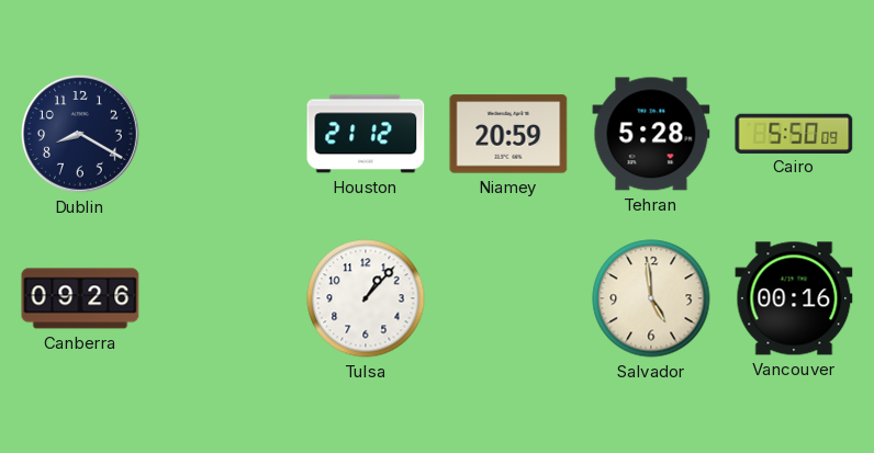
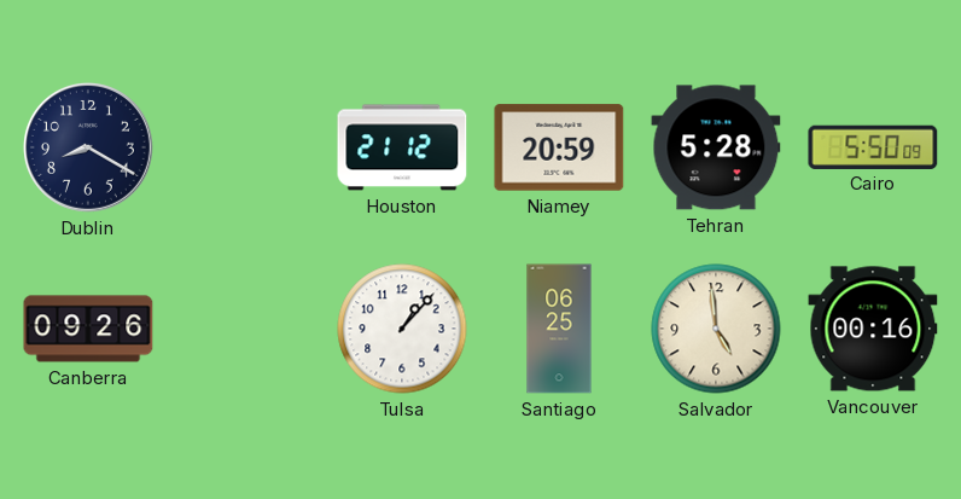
Santiago: none -> 06:25 (559, 329)
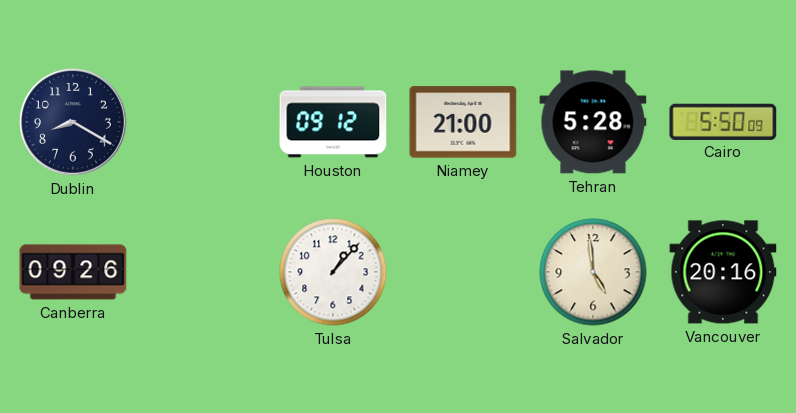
Houston: 21:12 -> 09:12 (333, 122)
Niamey: 20:59 -> 21:00 (463, 122)
Santiago: 06:25 -> none (559, 329)
Vancouver: 00:16 -> 20:16 (723, 272)
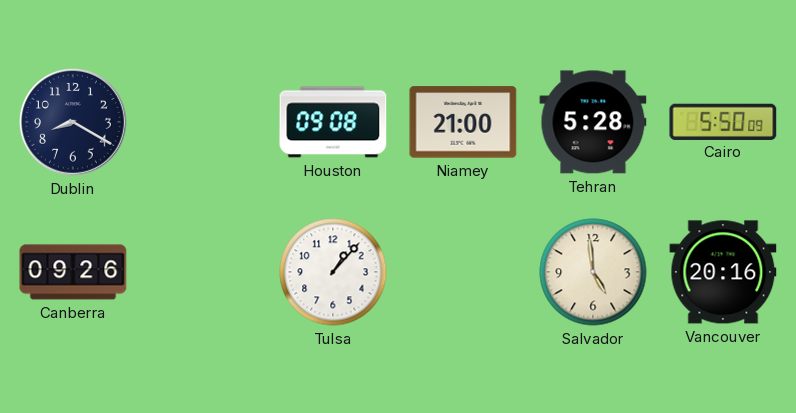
Houston: 09:12 -> 09:08 (333, 122)
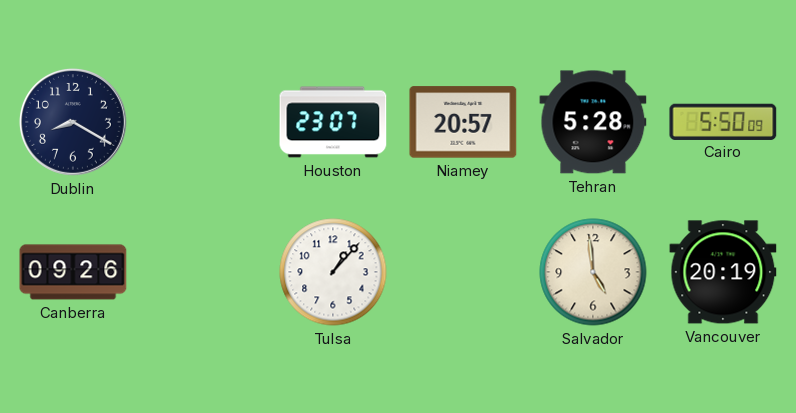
Houston: 09:08 -> 23:07 (333, 122)
Niamey: 21:00 -> 20:57 (463, 122)
Vancouver: 20:16 -> 20:19 (723, 272)
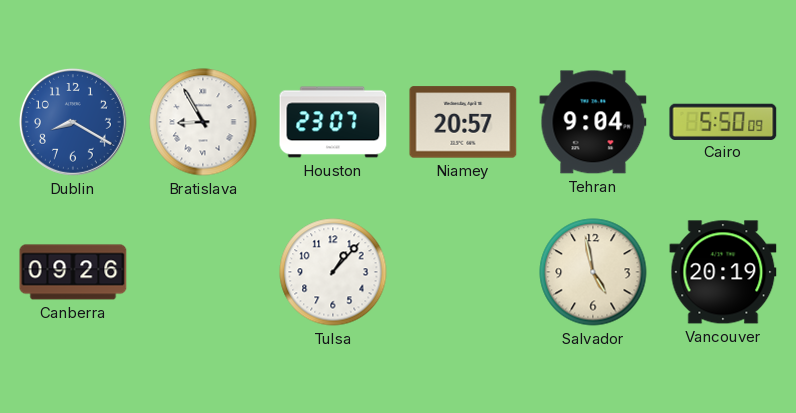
Dublin dial: navy -> blue (73, 122)
Bratislava: none -> 8:55 (203, 122)
Tehran: 5:28 -> 9:04 (593, 122)
Salvador: 4:59 -> 4:58 (593, 272)
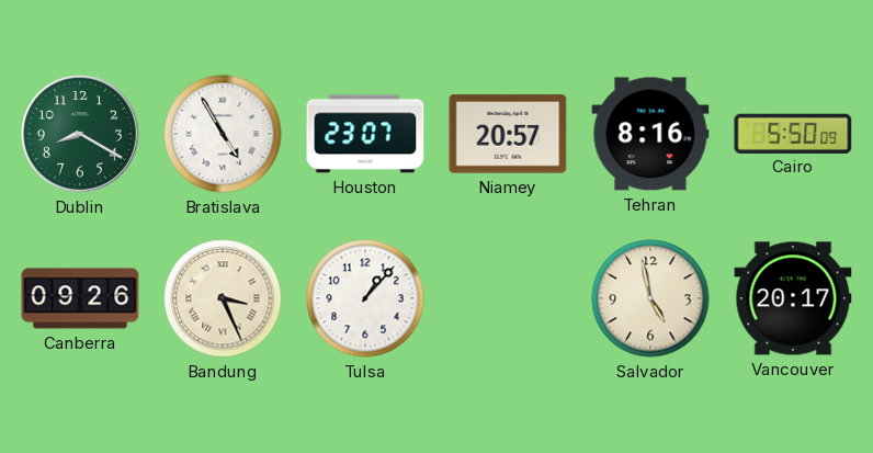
Dublin dial: blue -> green (80, 134)
Bratislava: 8:55 -> 4:55 (223, 134)
Tehran: 9:04 -> 8:16 (650, 134)
Bandung: none -> 3:26 (223, 298)
Vancouver: 20:19 -> 20:17 (793, 298)
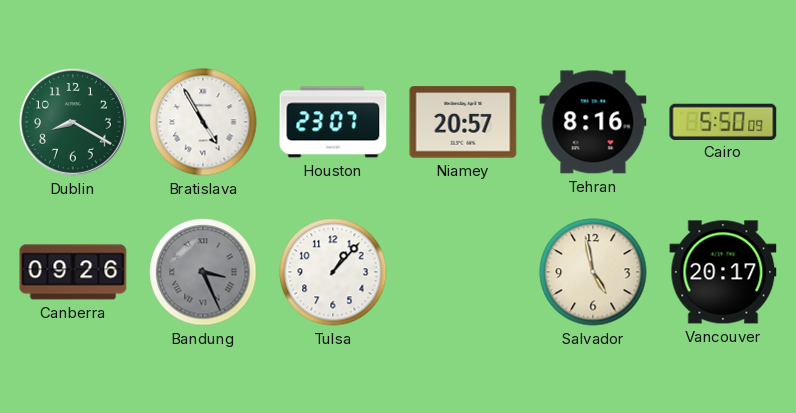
Bandung dial: cream -> grey (203, 272)
